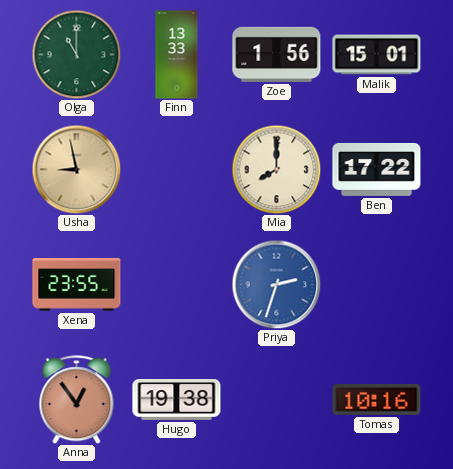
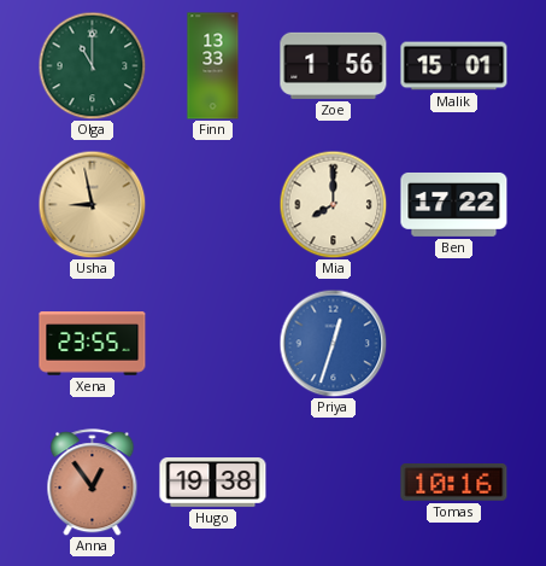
Priya: 2:33 -> 12:33 (333, 343)
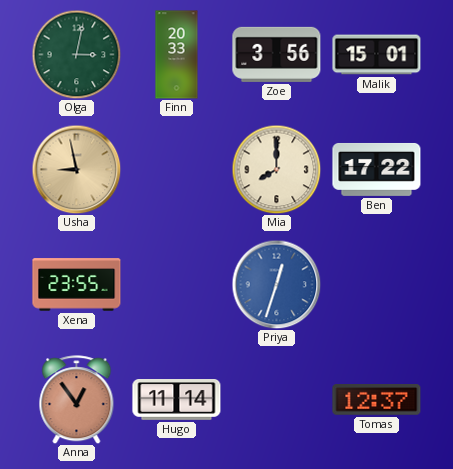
Olga: 11:00 -> 3:02 (76, 54)
Finn: 13:33 -> 20:33 (177, 55)
Zoe: 1:56 -> 3:56 (277, 54)
Hugo: 19:38 -> 11:14 (177, 400)
Tomas: 10:16 -> 12:37 (377, 400)
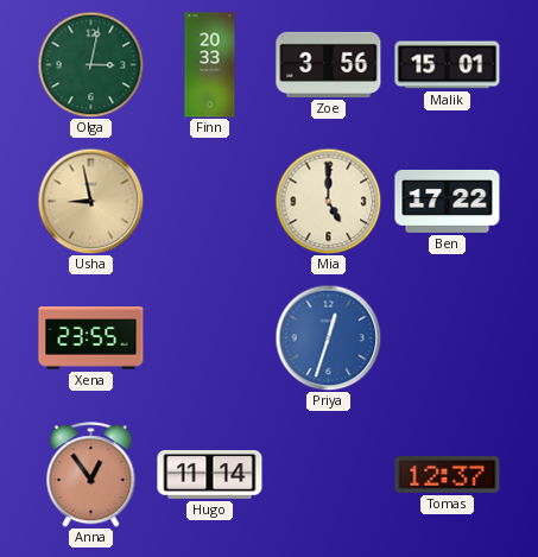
Mia: 8:00 -> 5:00 (328, 201)
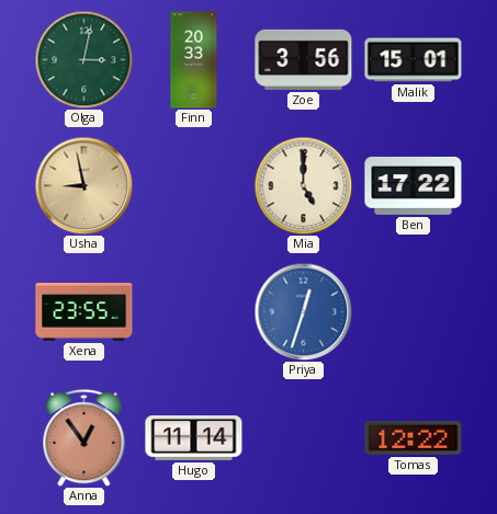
Tomas: 12:37 -> 12:22 (414, 438)
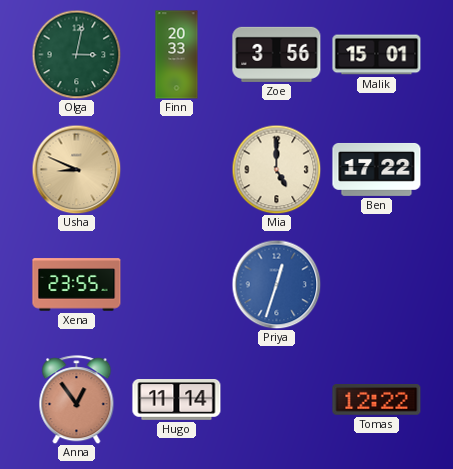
Usha: 8:58 -> 8:49 (76, 169)
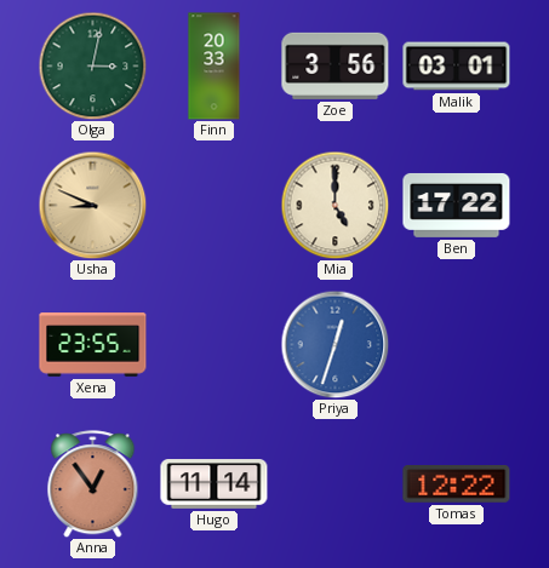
Malik: 15:01 -> 03:01 (457, 67)
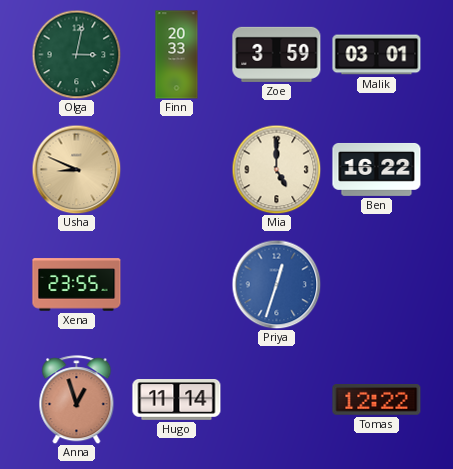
Zoe: 3:56 -> 3:59 (277, 54)
Ben: 17:22 -> 16:22 (377, 169)
Anna: 12:54 -> 12:57 (77, 400)
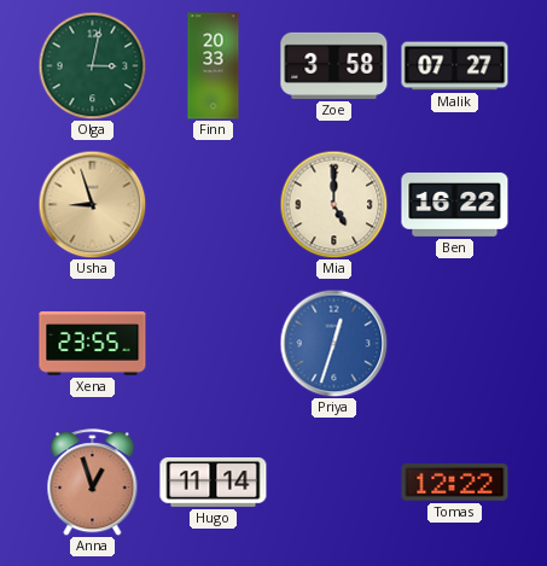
Zoe: 3:59 -> 3:58 (334, 65)
Malik: 03:01 -> 07:27 (455, 66)
Usha: 8:49 -> 8:57 (92, 204)
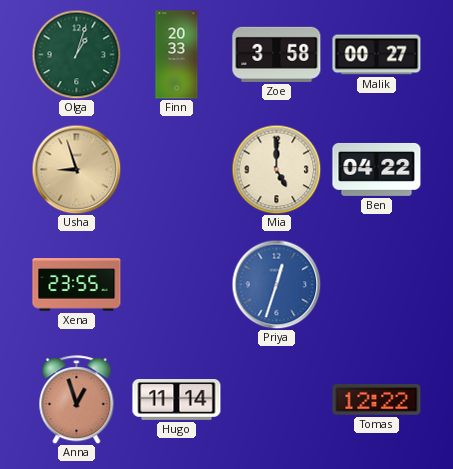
Olga: 3:02 -> 1:03 (76, 54)
Malik: 07:27 -> 00:27 (377, 55)
Ben: 16:22 -> 04:22 (377, 169)
